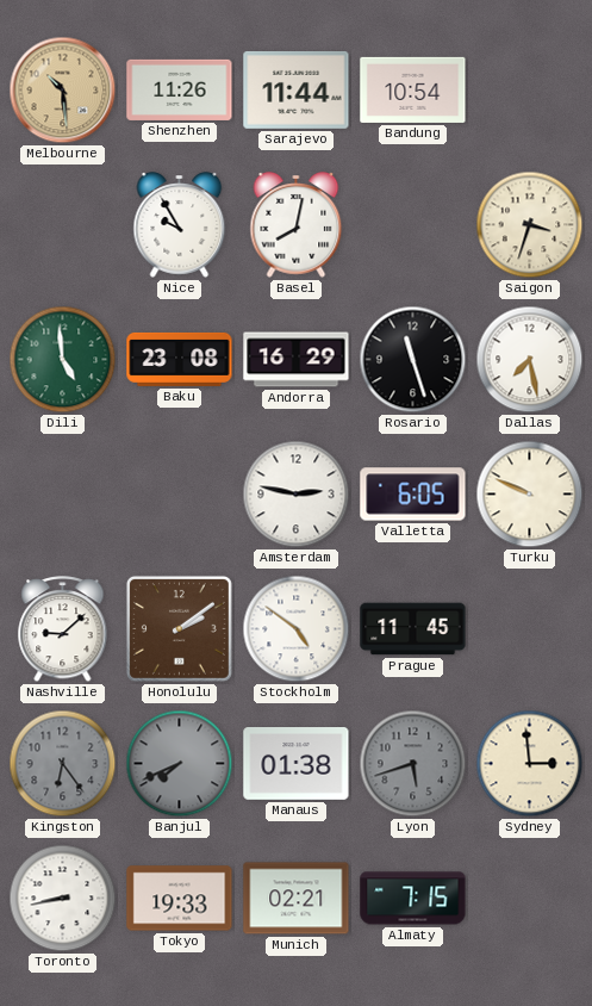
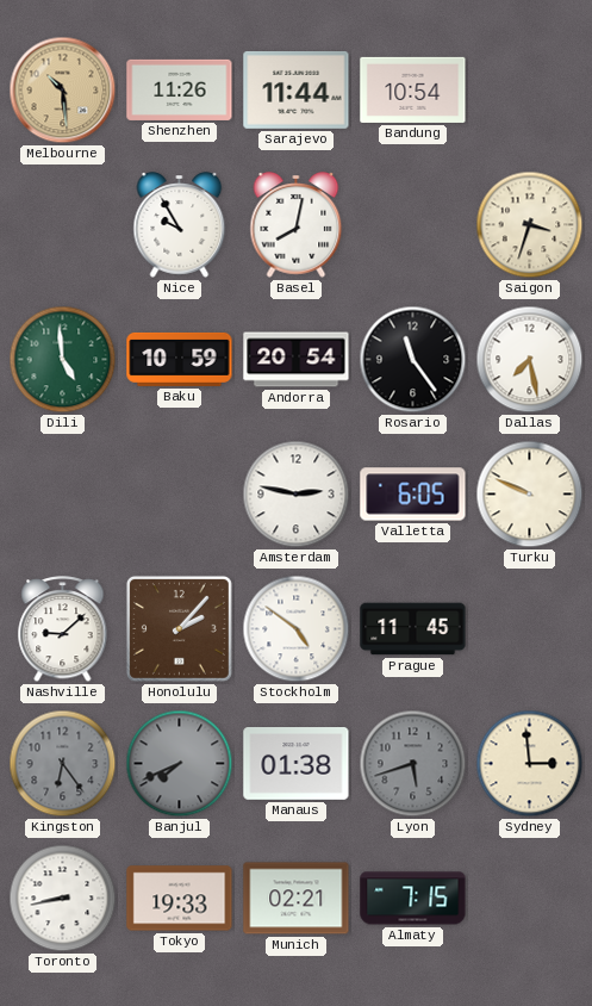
Baku: 23:08 -> 10:59 (180, 359)
Andorra: 16:29 -> 20:54 (297, 360)
Rosario: 11:27 -> 11:24 (413, 360)
Honolulu: 2:09 -> 2:07 (179, 628)
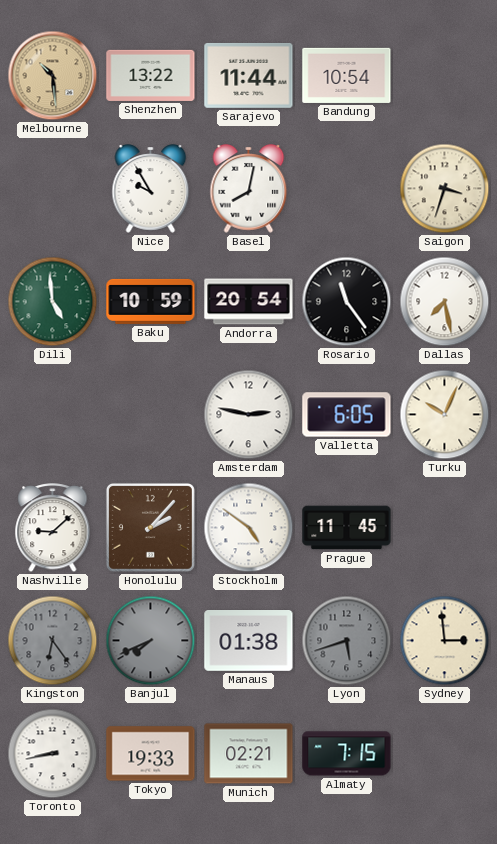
Shenzhen: 11:26 -> 13:22 (151, 75)
Turku: 9:49 -> 10:04 (445, 415)
